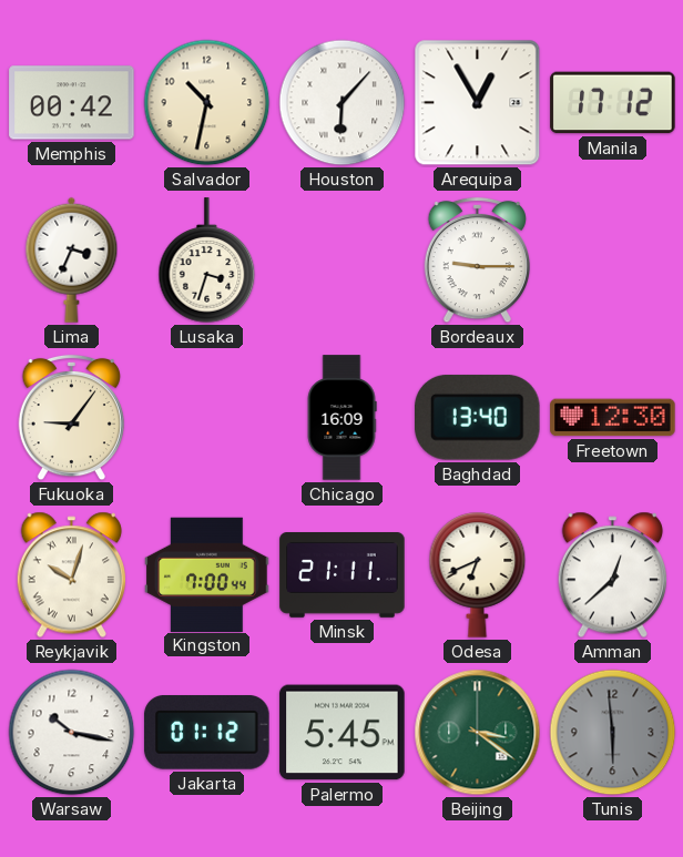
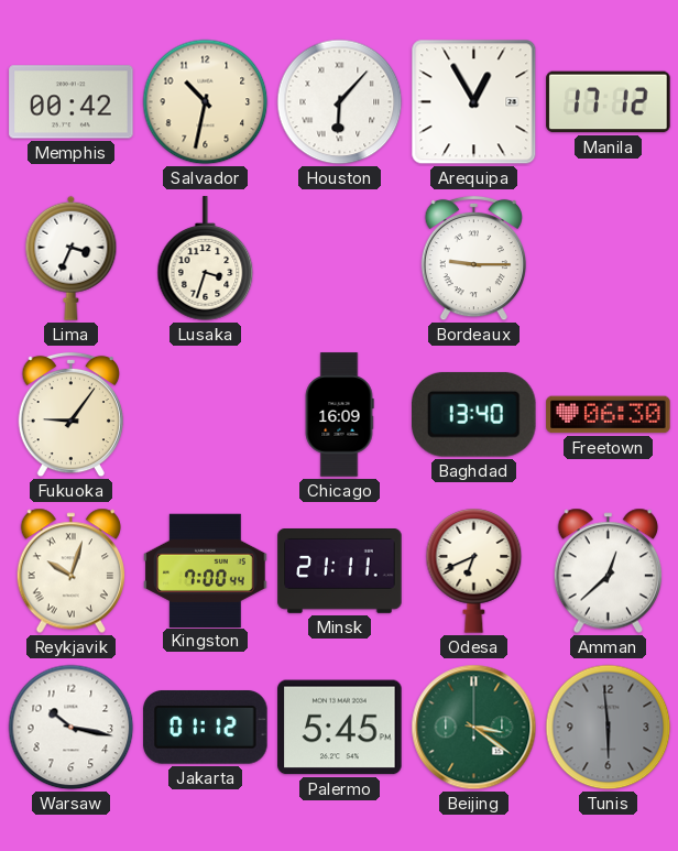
Freetown: 12:30 -> 06:30 (609, 415)
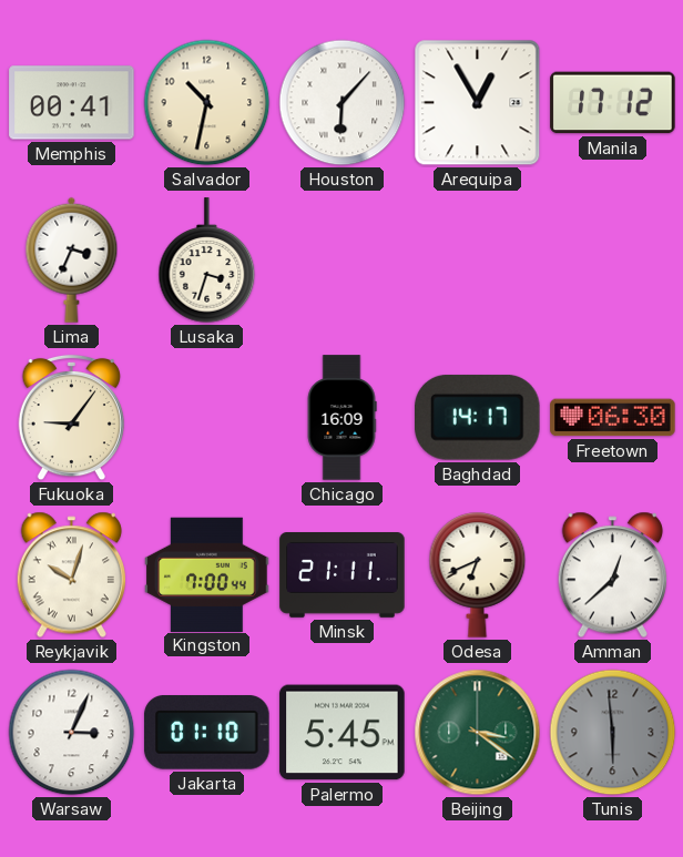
Memphis: 00:42 -> 00:41 (72, 103)
Bordeaux: 9:15 -> none (473, 259)
Baghdad: 13:40 -> 14:17 (478, 417)
Warsaw: 10:17 -> 3:04 (72, 733)
Jakarta: 01:12 -> 01:10 (207, 733)
